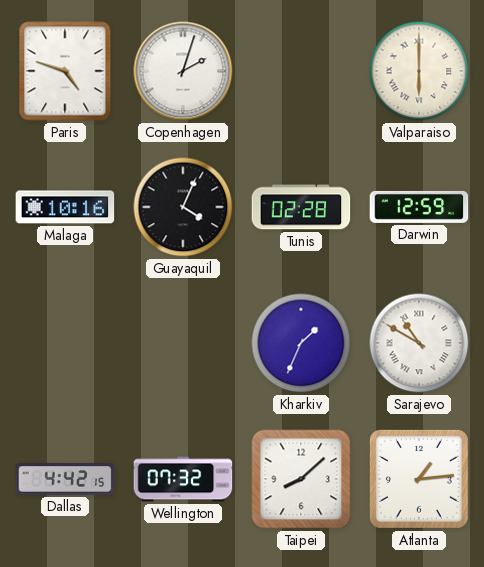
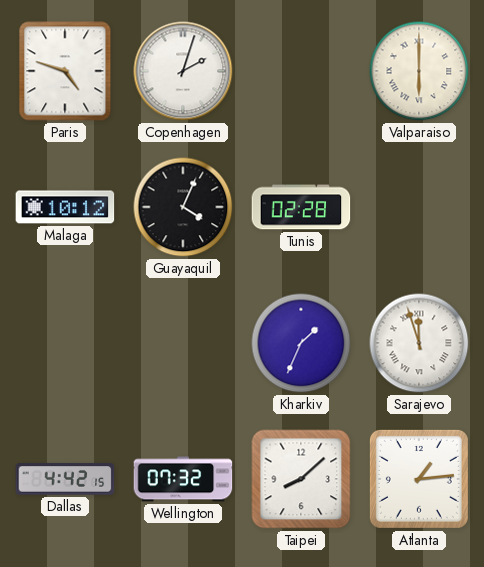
Malaga: 10:16 -> 10:12 (65, 207)
Darwin: 12:59 -> none (419, 207)
Sarajevo: 10:50 -> 11:57 (419, 343)
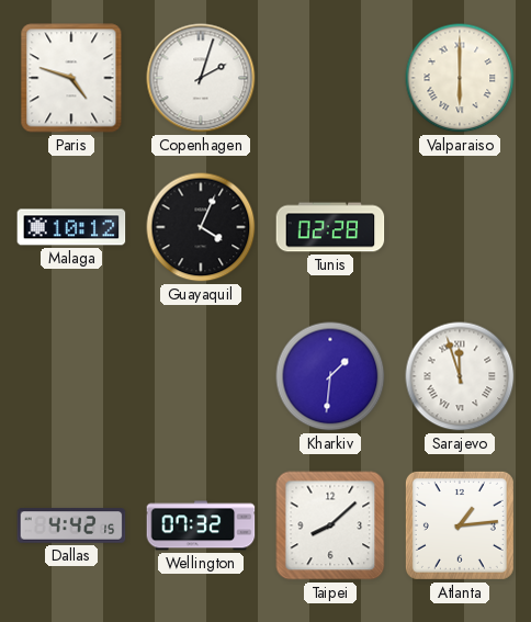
Kharkiv: 1:34 -> 1:31 (330, 376)
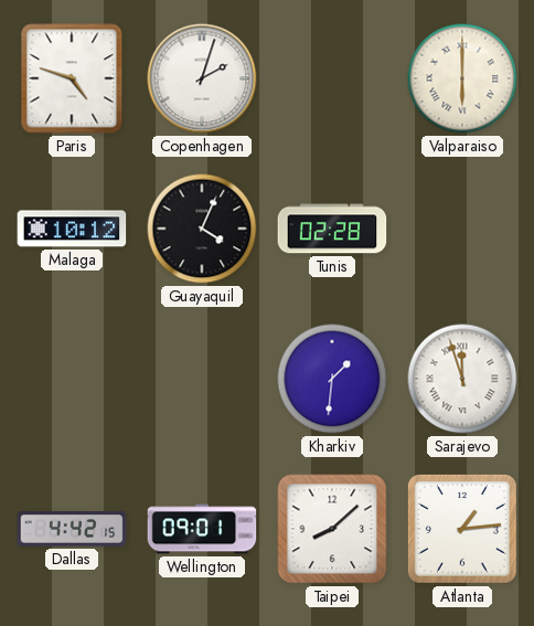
Wellington: 07:32 -> 09:01 (202, 529)
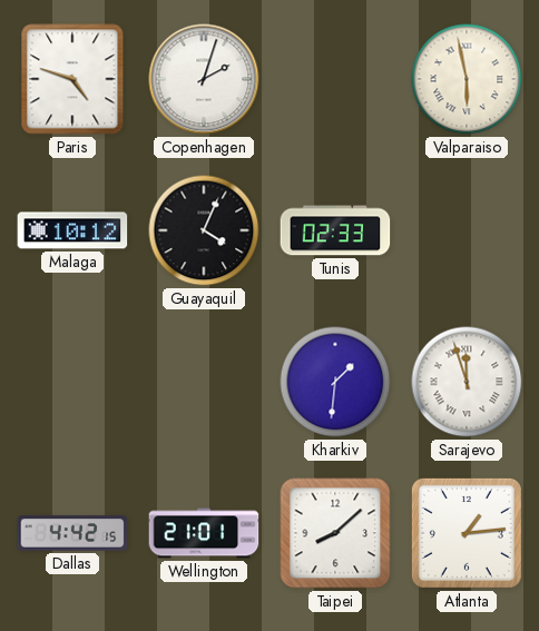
Valparaiso: 6:00 -> 5:58 (467, 79)
Tunis: 02:28 -> 02:33 (335, 230)
Wellington: 09:01 -> 21:01 (204, 533)
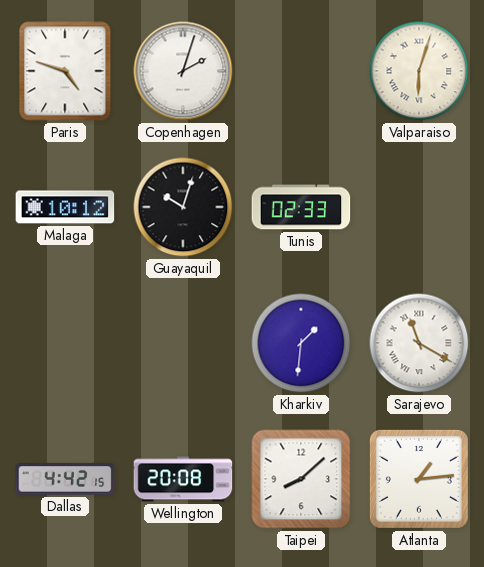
Valparaiso: 5:58 -> 6:03 (419, 71)
Guayaquil: 4:04 -> 10:03 (183, 207)
Sarajevo: 11:57 -> 11:20 (419, 343)
Wellington: 21:01 -> 20:08 (183, 479)
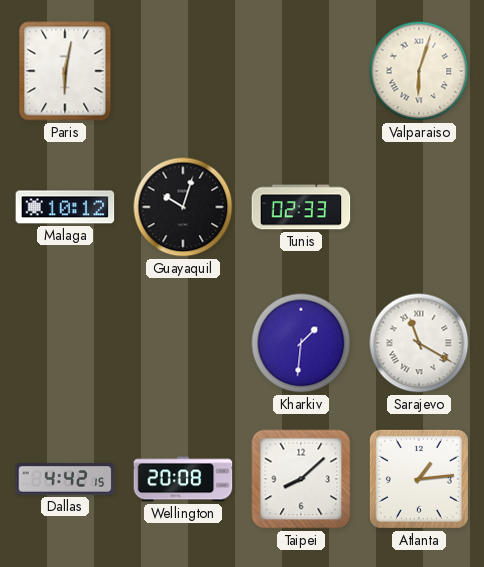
Paris: 4:48 -> 6:02 (65, 71)
Copenhagen: 2:03 -> none (183, 71)
